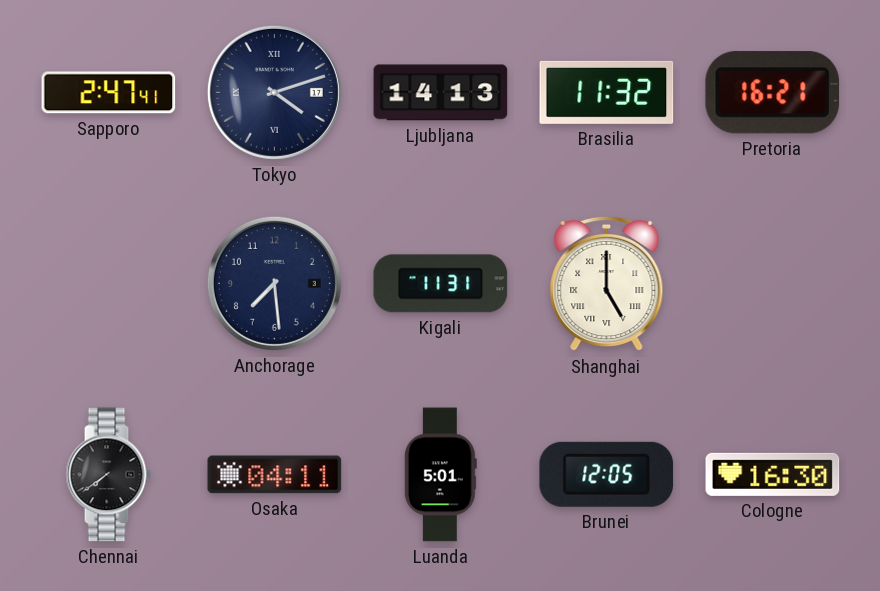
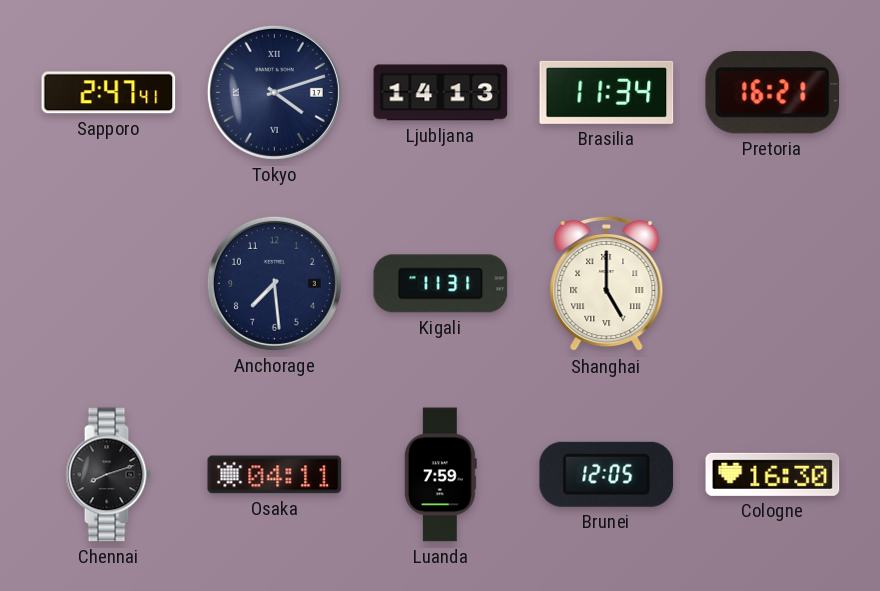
Brasilia: 11:32 -> 11:34 (607, 92)
Chennai: 7:39 -> 8:12 (108, 475)
Luanda: 5:01 -> 7:59 (440, 475)
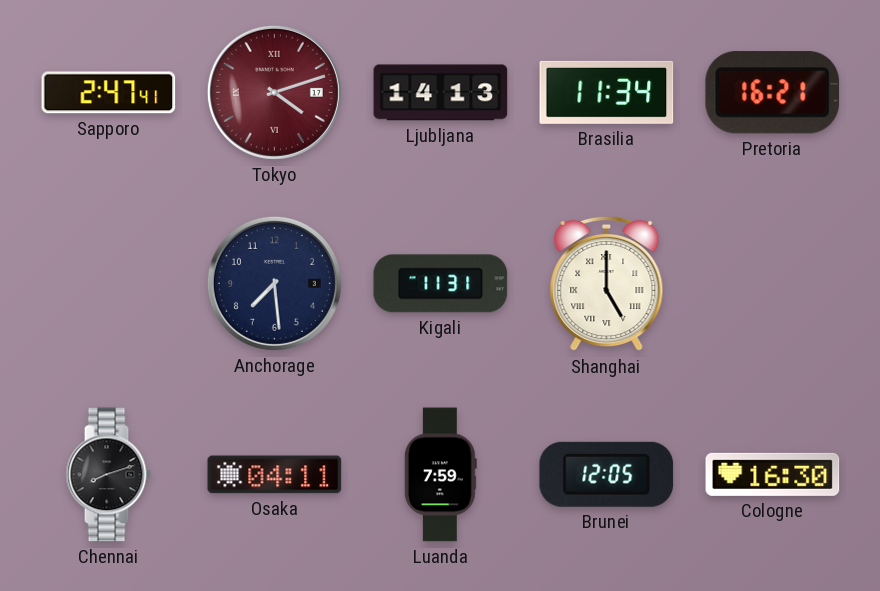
Tokyo dial: navy -> burgundy (274, 92)
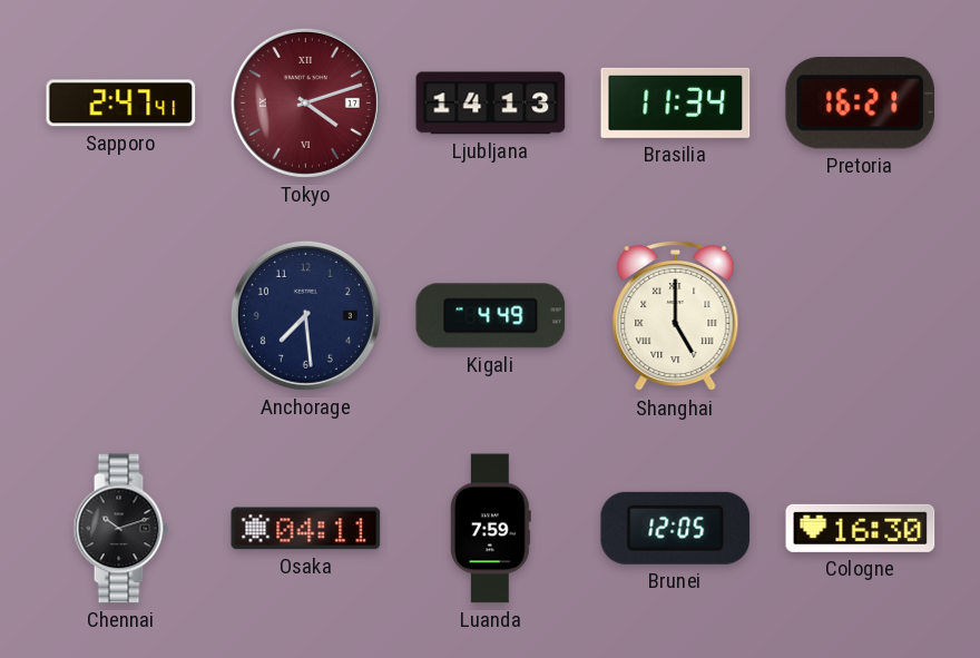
Kigali: 11:31 -> 4:49 (491, 316)
Chennai: 8:12 -> 10:12 (120, 529)
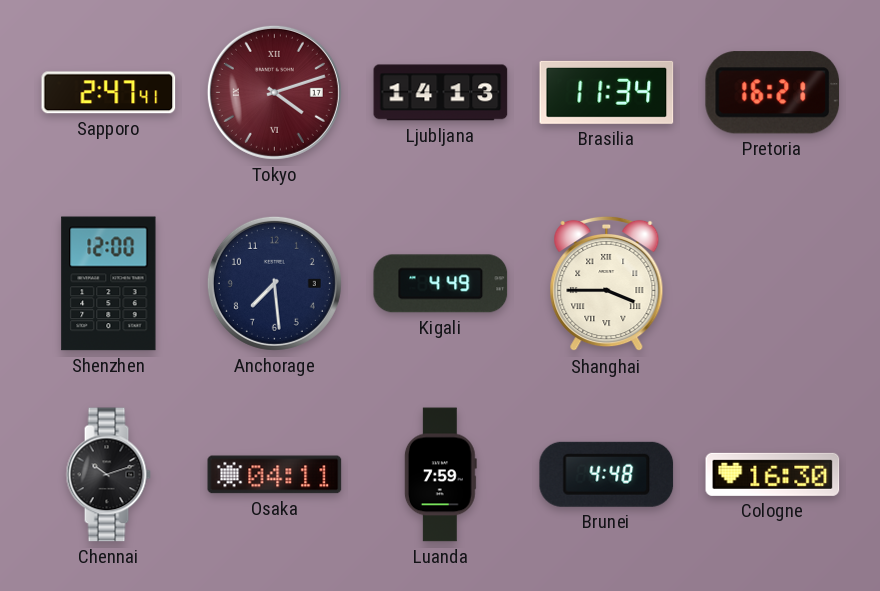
Shenzhen: none -> 12:00 (109, 284)
Shanghai: 5:00 -> 3:45 (607, 284)
Brunei: 12:05 -> 4:48 (607, 474)
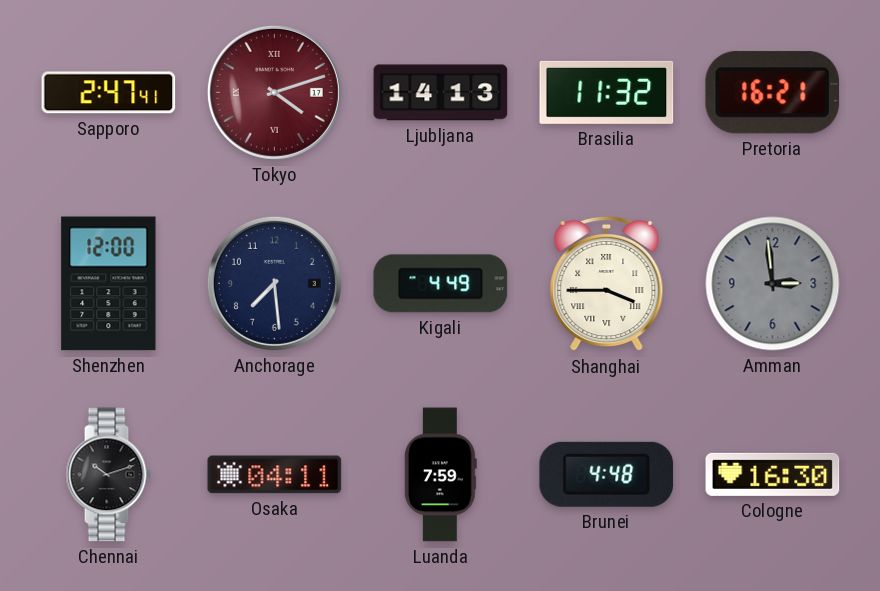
Brasilia: 11:34 -> 11:32 (607, 92)
Amman: none -> 2:59 (773, 284)
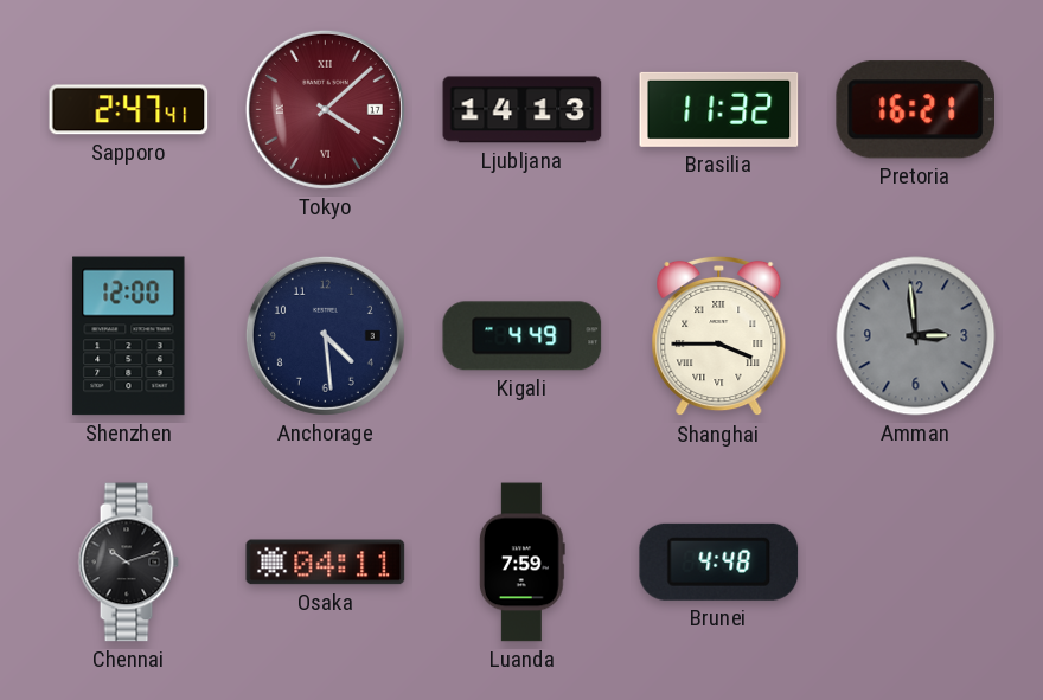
Tokyo: 4:12 -> 4:08 (325, 109)
Anchorage: 7:29 -> 4:29 (325, 335)
Cologne: 16:30 -> none (773, 474)
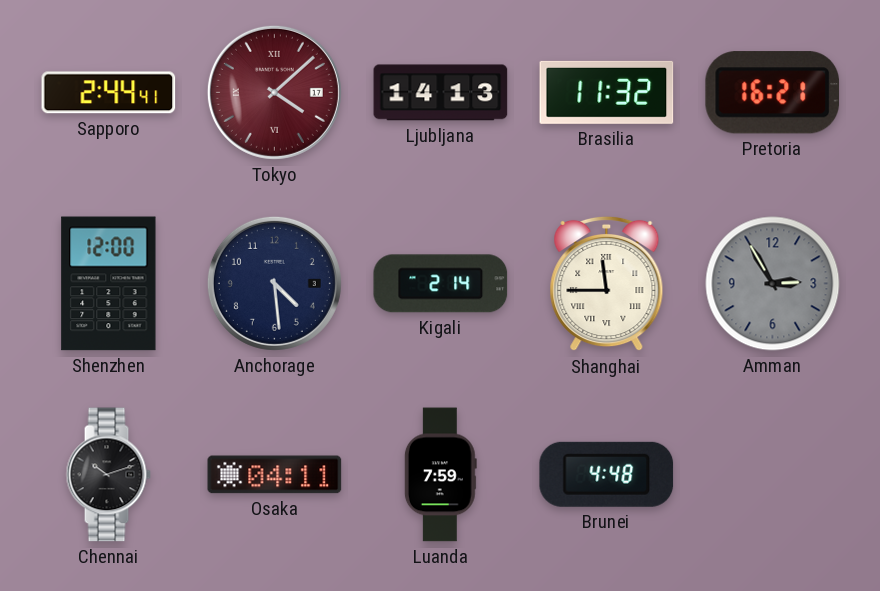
Sapporo: 2:47 -> 2:44 (109, 93)
Kigali: 4:49 -> 2:14 (441, 284)
Shanghai: 3:45 -> 11:45 (607, 284)
Amman: 2:59 -> 2:55 (773, 284)
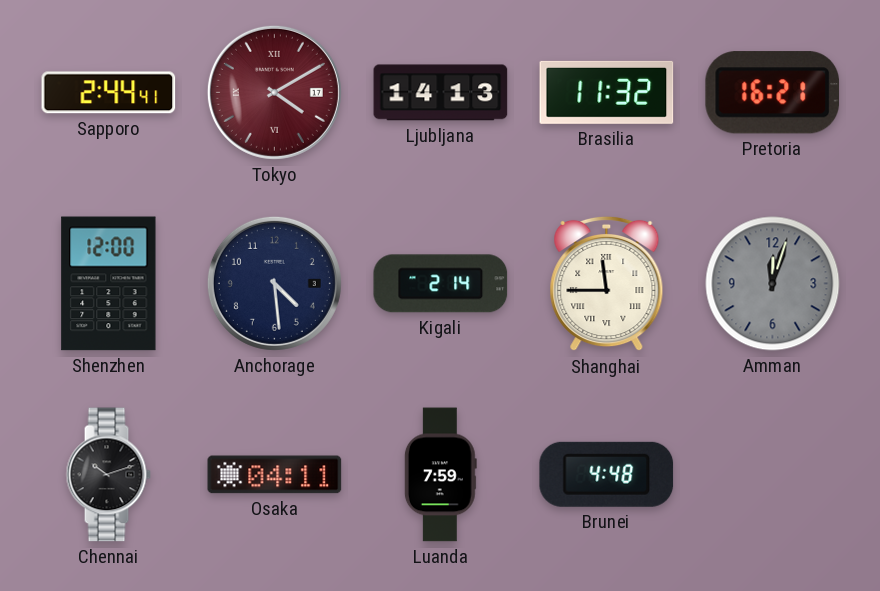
Tokyo: 4:08 -> 4:10 (274, 92)
Amman: 2:55 -> 12:03 (773, 284)
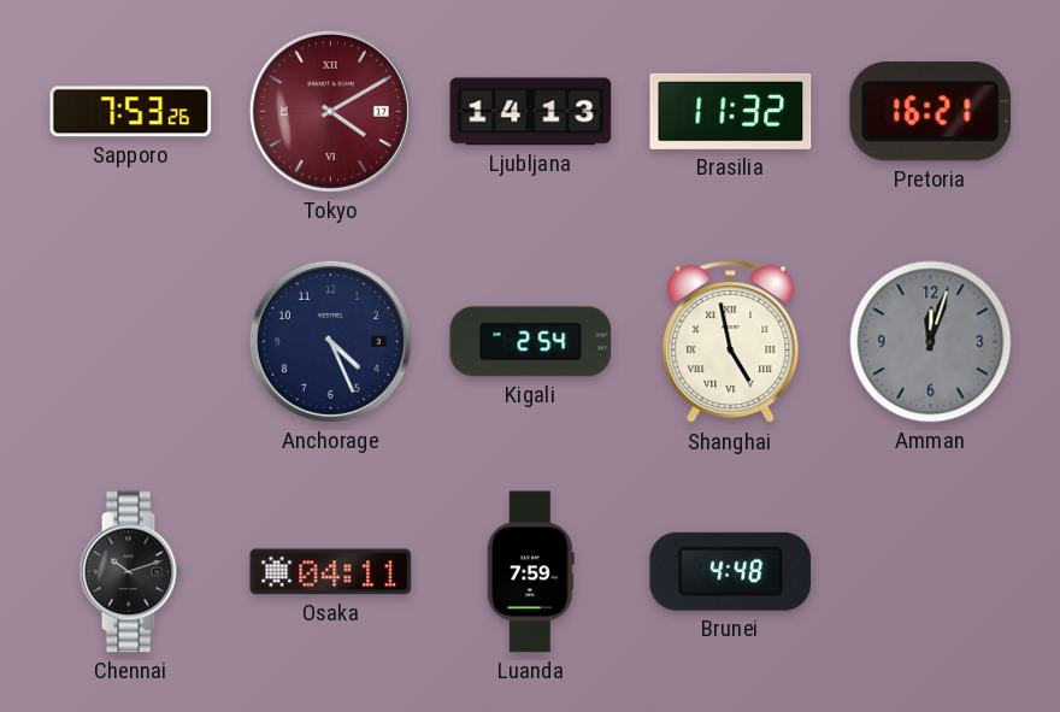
Sapporo: 2:44 -> 7:53 (131, 112)
Shenzhen: 12:00 -> none (109, 284)
Anchorage: 4:29 -> 4:26 (330, 341)
Kigali: 2:14 -> 2:54 (531, 342)
Shanghai: 11:45 -> 4:58 (731, 342)
